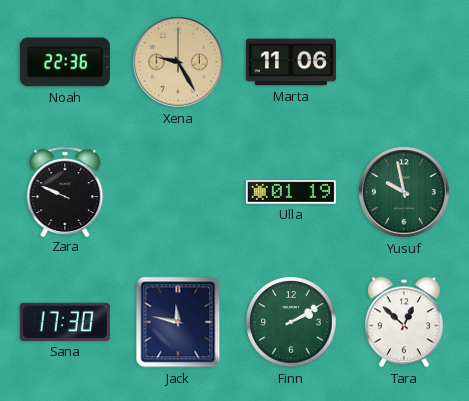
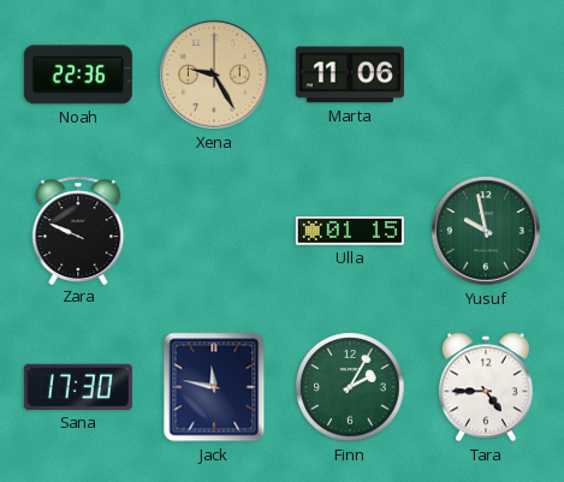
Ulla: 01:19 -> 01:15 (350, 232)
Finn: 2:10 -> 2:05 (350, 387)
Tara: 12:52 -> 4:45 (486, 387)
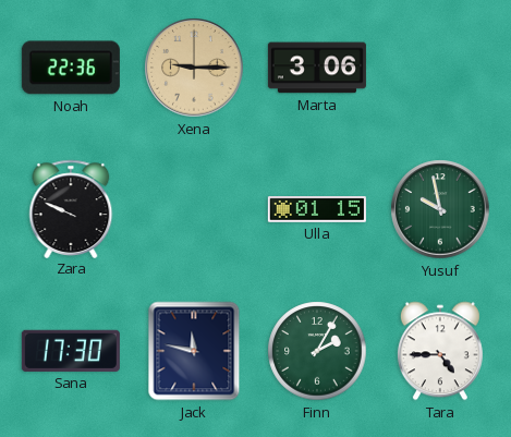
Xena: 9:25 -> 9:15 (194, 68)
Marta: 11:06 -> 3:06 (317, 68)
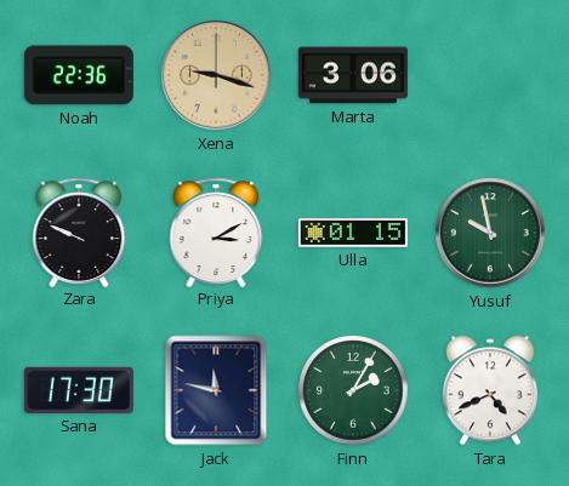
Xena: 9:15 -> 9:18 (216, 75)
Priya: none -> 3:10 (216, 231)
Tara: 4:45 -> 4:41 (490, 390)
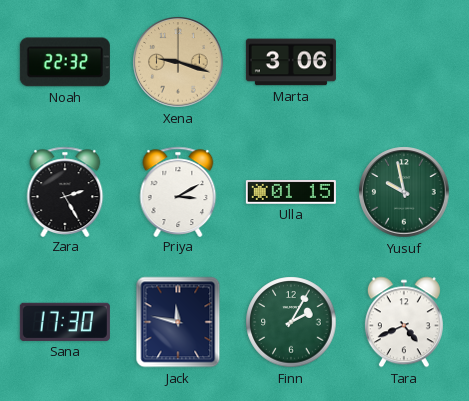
Noah: 22:36 -> 22:32 (65, 62)
Zara: 9:49 -> 2:25 (65, 191)
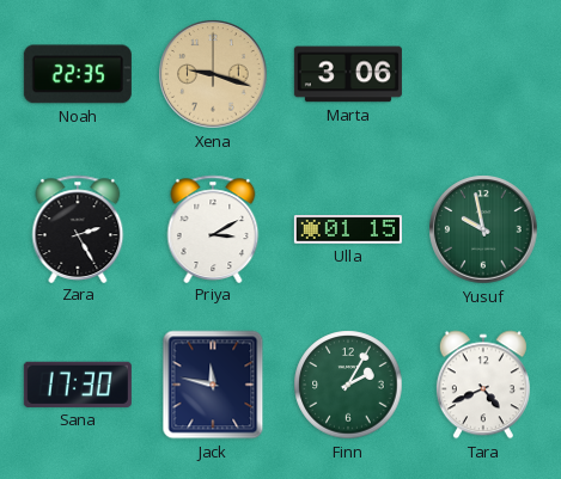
Noah: 22:32 -> 22:35 (78, 74)
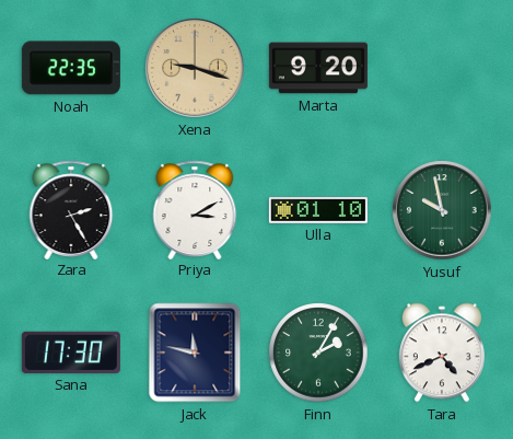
Marta: 3:06 -> 9:20 (318, 68)
Ulla: 01:15 -> 01:10 (318, 211)
